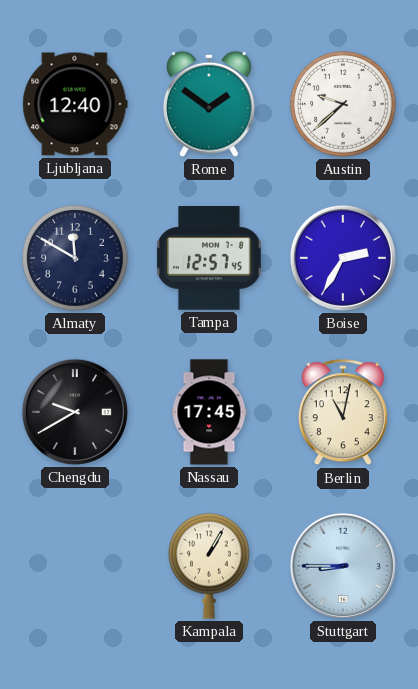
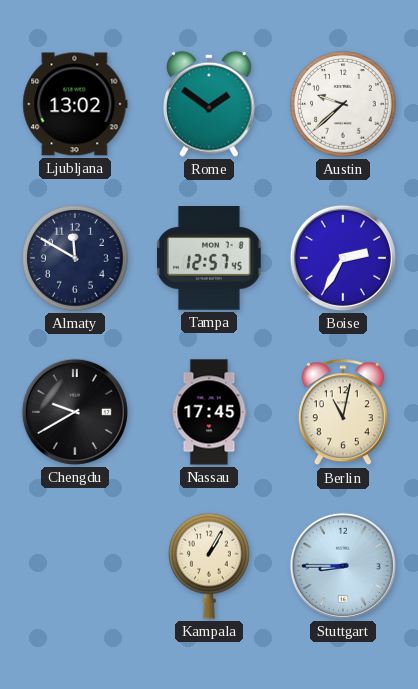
Ljubljana: 12:40 -> 13:02 (75, 104)
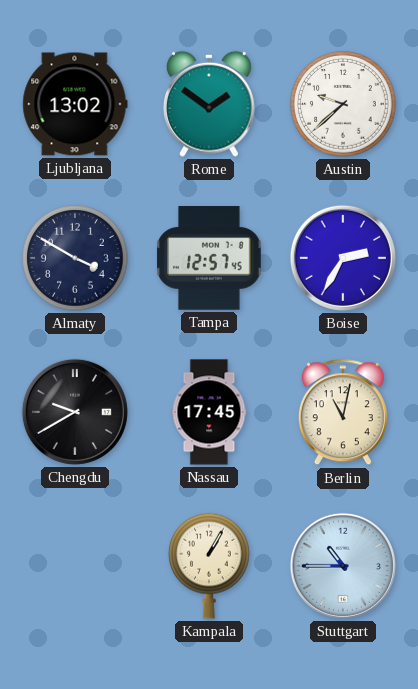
Almaty: 11:50 -> 3:50 (75, 258)
Stuttgart: 8:45 -> 10:45 (343, 566)
